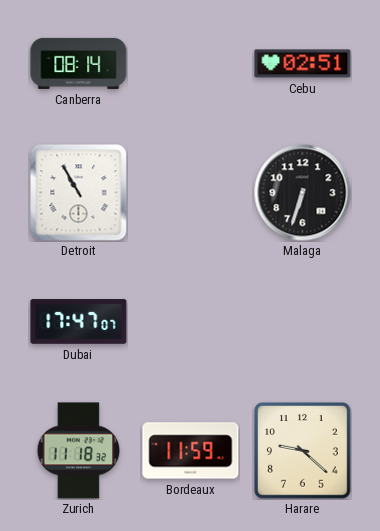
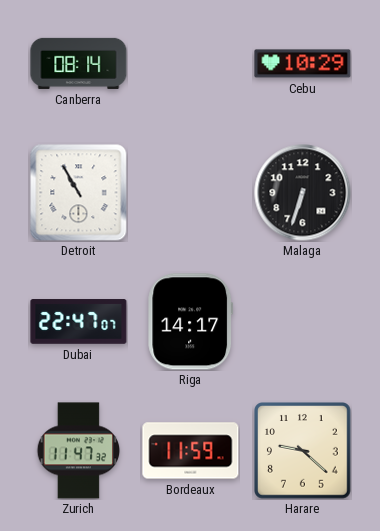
Cebu: 02:51 -> 10:29 (303, 64)
Dubai: 17:47 -> 22:47 (79, 322)
Riga: none -> 14:17 (191, 322)
Zurich: 11:18 -> 11:47 (79, 451)
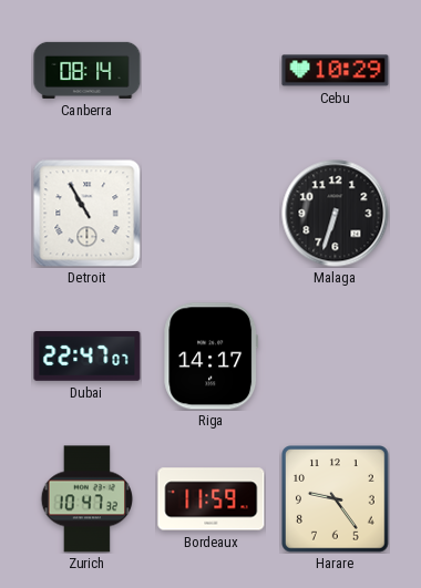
Zurich: 11:47 -> 10:47 (88, 499)
Harare: 9:22 -> 9:24 (336, 499)
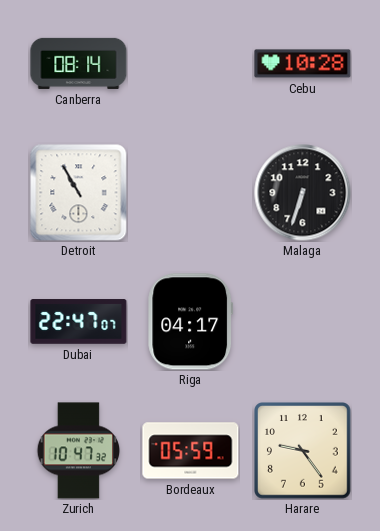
Cebu: 10:29 -> 10:28 (303, 64)
Riga: 14:17 -> 04:17 (191, 322)
Bordeaux: 11:59 -> 05:59 (191, 451)
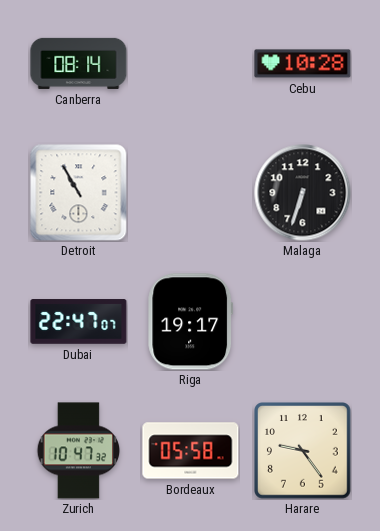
Riga: 04:17 -> 19:17 (191, 322)
Bordeaux: 05:59 -> 05:58 (191, 451)
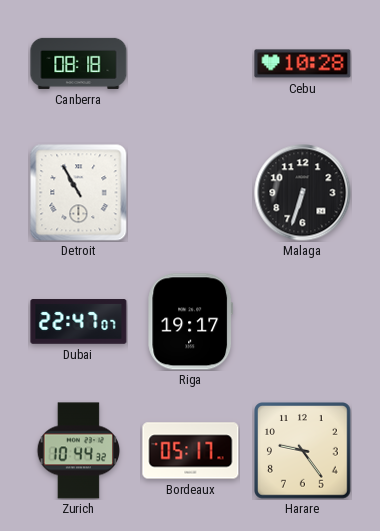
Canberra: 08:14 -> 08:18 (79, 63)
Zurich: 10:47 -> 10:44 (79, 451)
Bordeaux: 05:58 -> 05:17 (191, 451)
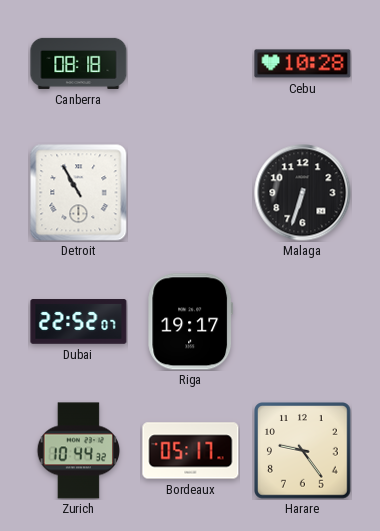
Dubai: 22:47 -> 22:52 (79, 322)
